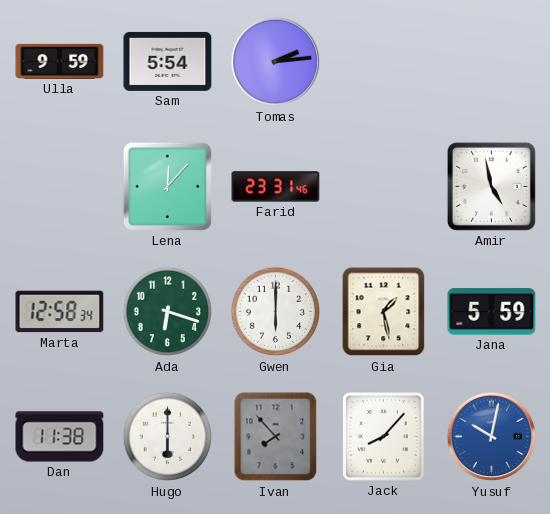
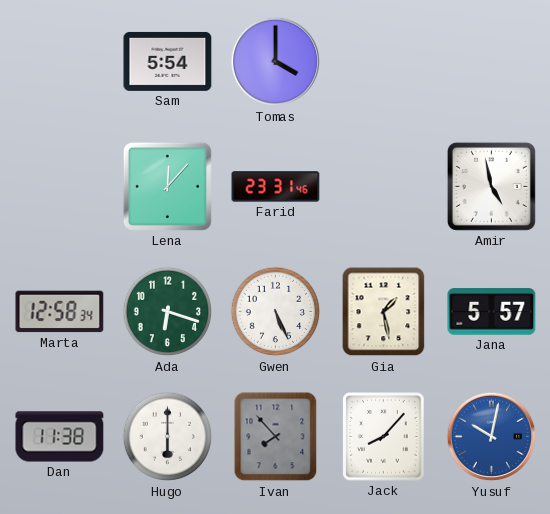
Ulla: 9:59 -> none (60, 61)
Tomas: 2:14 -> 4:00 (276, 62)
Gwen: 6:00 -> 5:26 (276, 312)
Jana: 5:59 -> 5:57 (492, 312)
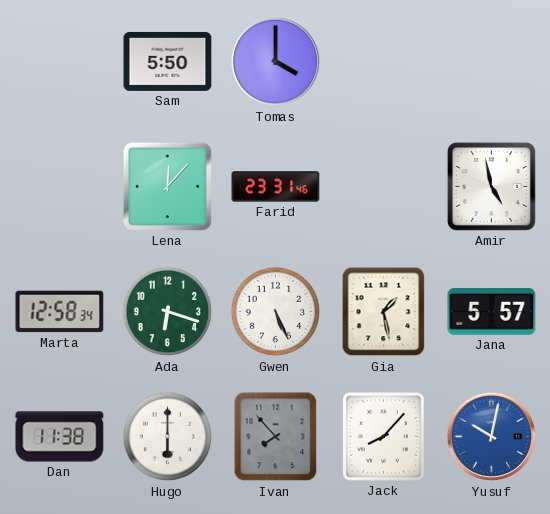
Sam: 5:54 -> 5:50 (168, 61)
